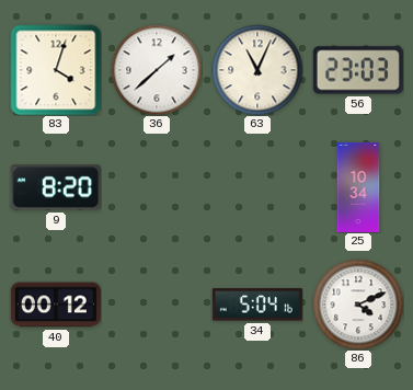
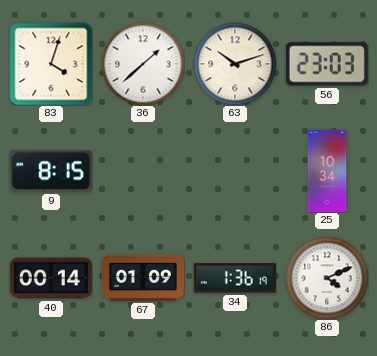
63: 11:04 -> 10:12 (235, 64)
9: 8:20 -> 8:15 (51, 171)
40: 00:12 -> 00:14 (51, 278)
67: none -> 01:09 (143, 278)
34: 5:04 -> 1:36 (235, 278)
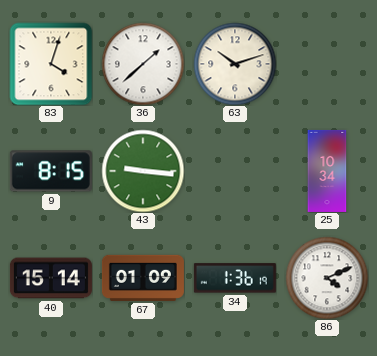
56: 23:03 -> none (327, 64)
43: none -> 9:16 (143, 171)
40: 00:14 -> 15:14 (51, 278)
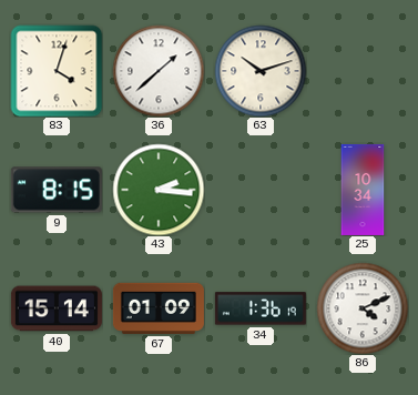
43: 9:16 -> 2:16 (159, 190)
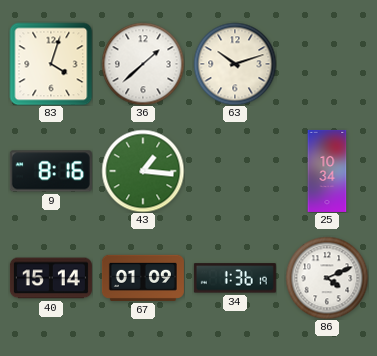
9: 8:15 -> 8:16 (51, 171)
43: 2:16 -> 1:16 (143, 171)
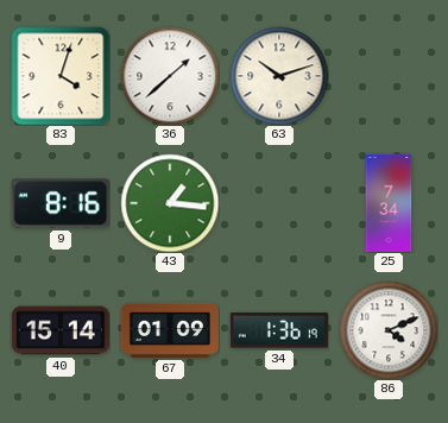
25: 10:34 -> 7:34 (389, 203)
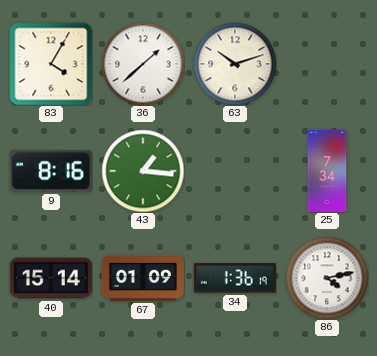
83: 4:03 -> 4:05 (51, 64)
86: 4:11 -> 4:13 (327, 278)
